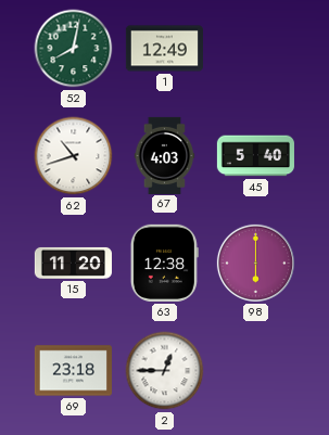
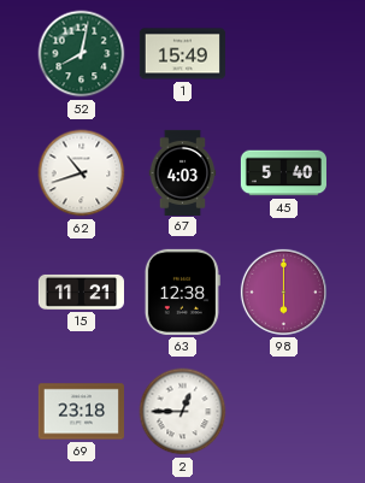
1: 12:49 -> 15:49 (182, 54)
15: 11:20 -> 11:21 (81, 291)
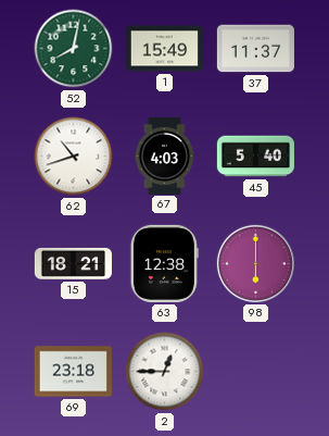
37: none -> 11:37 (255, 49)
15: 11:21 -> 18:21 (73, 263)
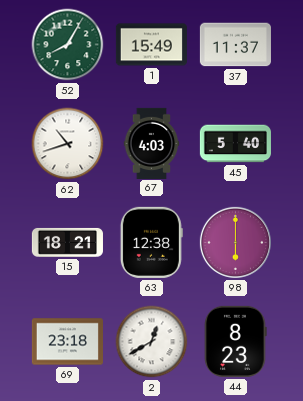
52: 8:02 -> 8:05 (68, 45)
2: 12:45 -> 12:40 (152, 342)
44: none -> 8:23 (235, 341)
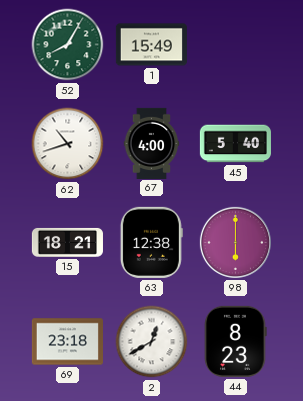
37: 11:37 -> none (235, 45)
67: 4:03 -> 4:00 (152, 143)
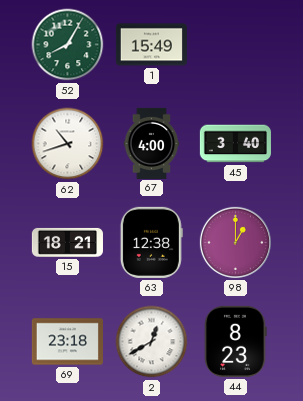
45: 5:40 -> 3:40 (235, 144)
98: 6:00 -> 1:00 (235, 242)
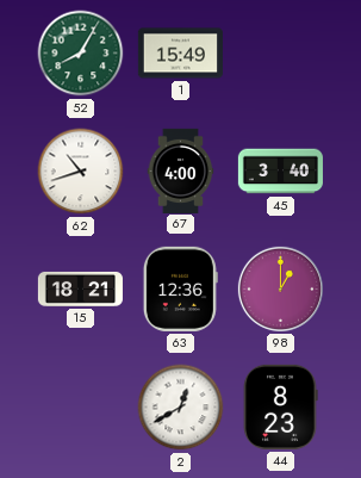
63: 12:38 -> 12:36 (180, 288)
69: 23:18 -> none (67, 342)
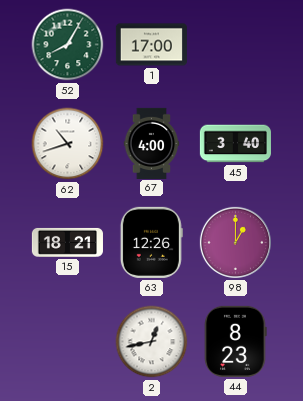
1: 15:49 -> 17:00 (151, 45)
63: 12:36 -> 12:26 (151, 242)
2: 12:40 -> 12:43 (152, 342)
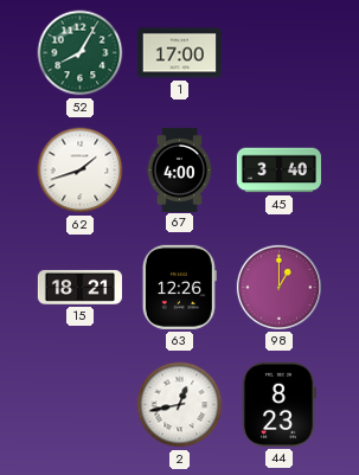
62: 10:42 -> 1:42 (81, 171)
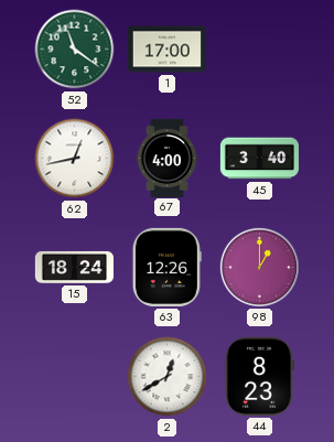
52: 8:05 -> 11:21 (75, 50)
62: 1:42 -> 12:43 (75, 159)
15: 18:21 -> 18:24 (74, 267)
2: 12:43 -> 12:40 (168, 377)
